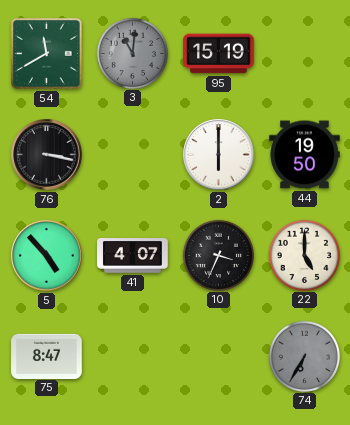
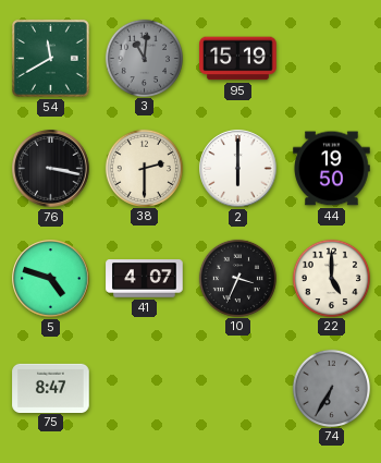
38: none -> 2:30 (144, 168)
5: 4:53 -> 4:48 (51, 279)
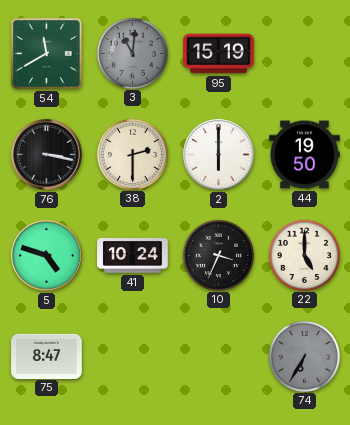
41: 4:07 -> 10:24 (133, 256)
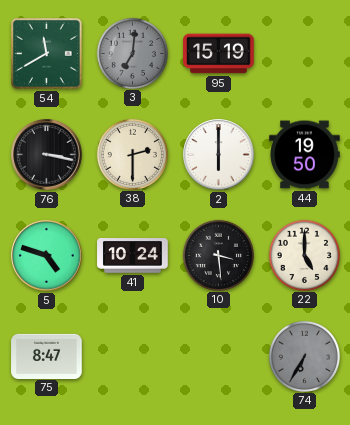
3: 11:01 -> 7:01 (132, 53)
10: 3:34 -> 3:29 (218, 255)
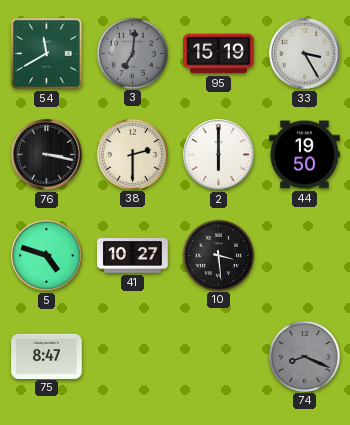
33: none -> 3:25 (305, 54)
41: 10:24 -> 10:27 (133, 256)
22: 5:00 -> none (304, 255)
74: 6:35 -> 8:19 (304, 356)
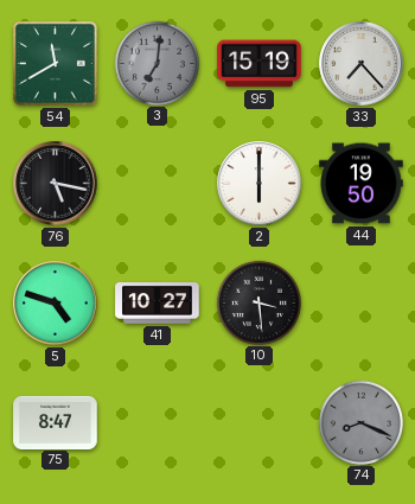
33: 3:25 -> 7:23 (362, 64)
76: 3:17 -> 5:17 (56, 184)
38: 2:30 -> none (132, 154)
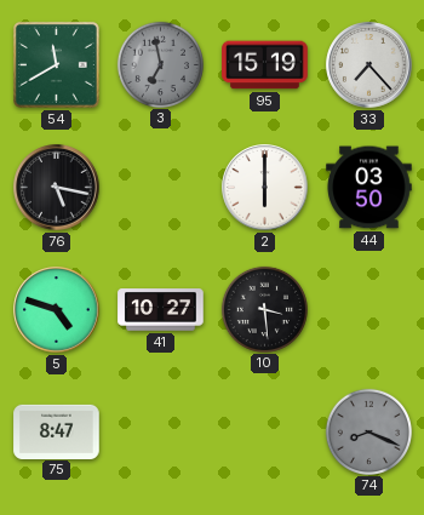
3: 7:01 -> 6:58 (160, 64)
44: 19:50 -> 03:50 (369, 188)
